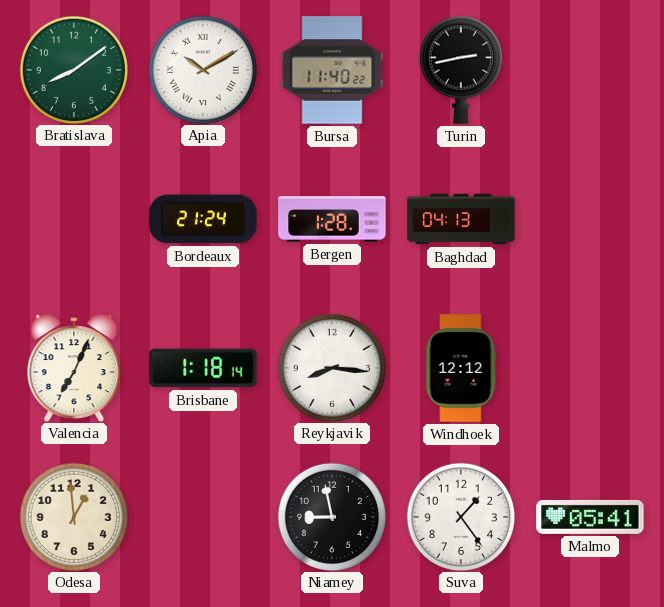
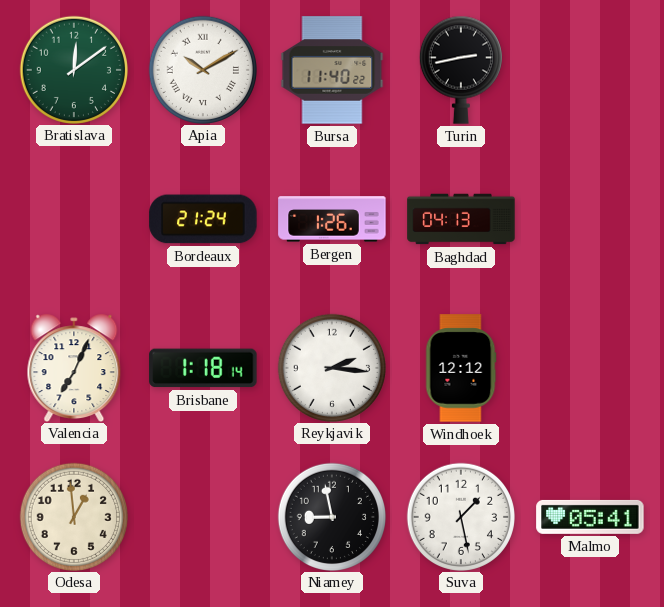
Bratislava: 8:09 -> 12:09 (73, 69)
Bergen: 1:28 -> 1:26 (332, 219)
Reykjavik: 8:16 -> 2:16 (331, 367)
Suva: 1:24 -> 1:28 (460, 516)
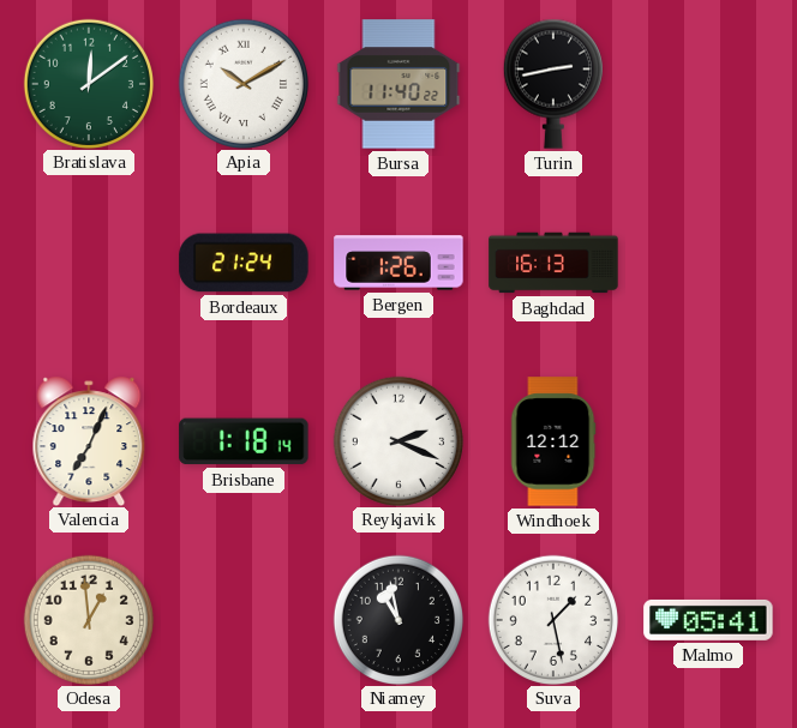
Baghdad: 04:13 -> 16:13 (553, 263)
Reykjavik: 2:16 -> 2:19 (397, 440)
Niamey: 8:58 -> 10:58 (397, 619)
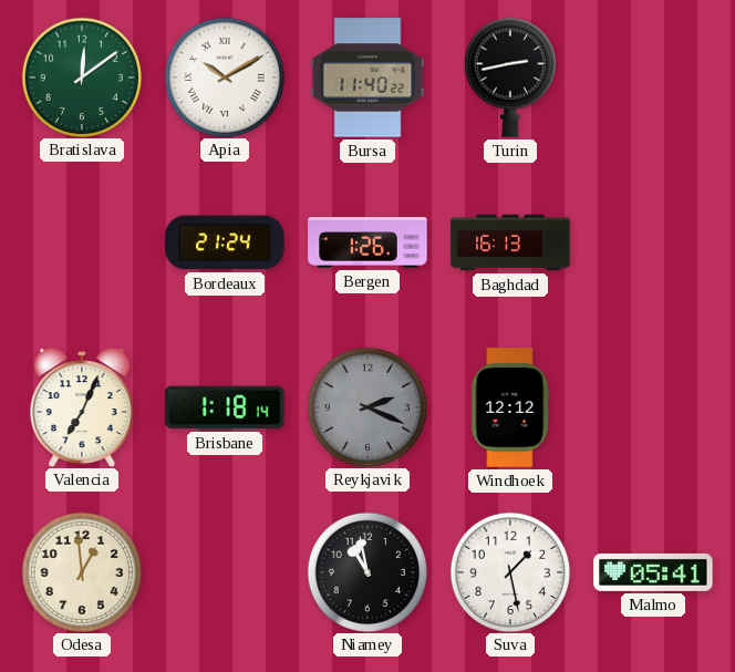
Reykjavik dial: white -> grey (366, 406)
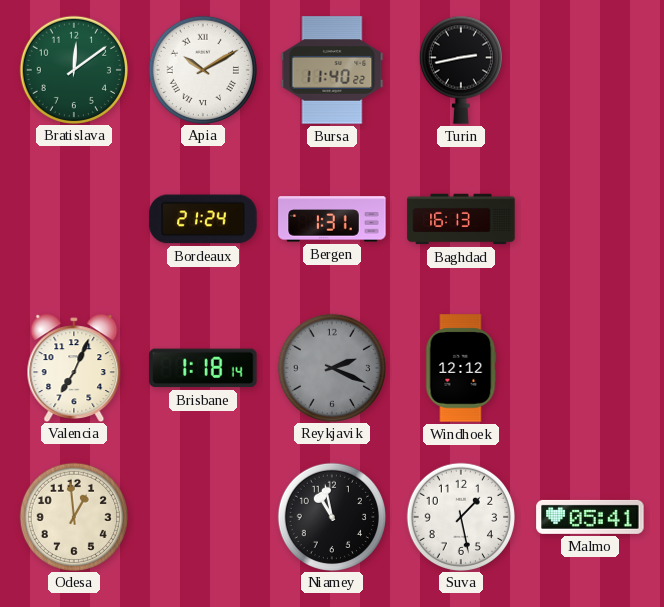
Bergen: 1:26 -> 1:31 (332, 219)
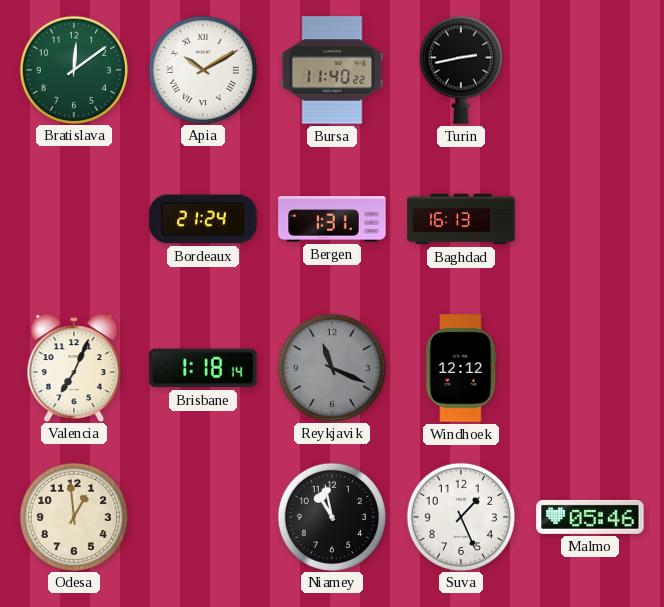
Reykjavik: 2:19 -> 11:19 (331, 367)
Suva: 1:28 -> 1:26 (460, 516)
Malmo: 05:41 -> 05:46 (590, 517)
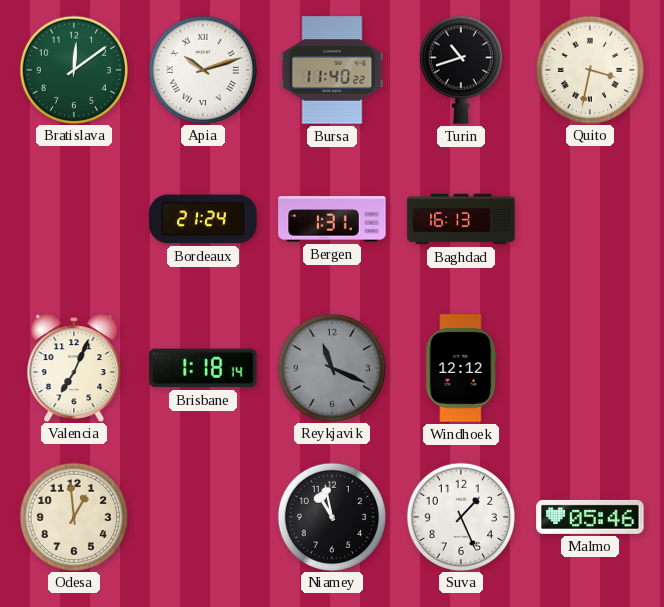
Apia: 10:10 -> 10:12 (202, 69)
Turin: 2:43 -> 10:42 (461, 70)
Quito: none -> 3:32 (589, 69)
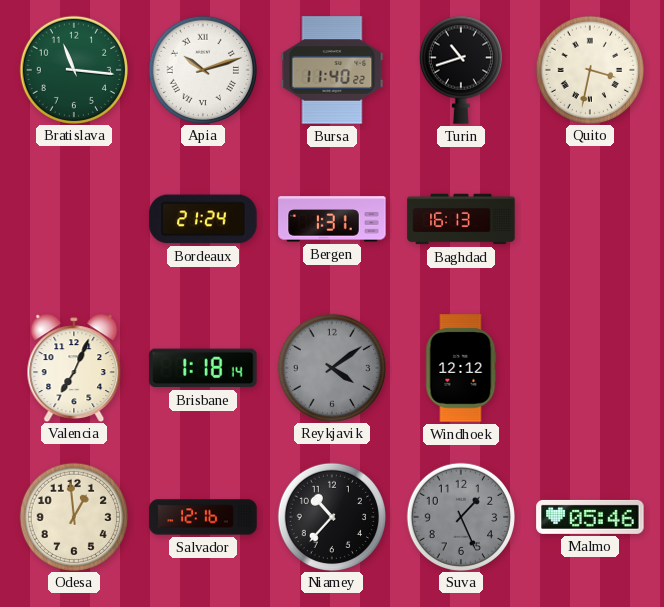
Bratislava: 12:09 -> 11:16 (73, 69)
Reykjavik: 11:19 -> 4:09 (331, 367)
Salvador: none -> 12:16 (203, 517)
Niamey: 10:58 -> 10:37 (331, 516)
Suva dial: white -> grey (460, 516)
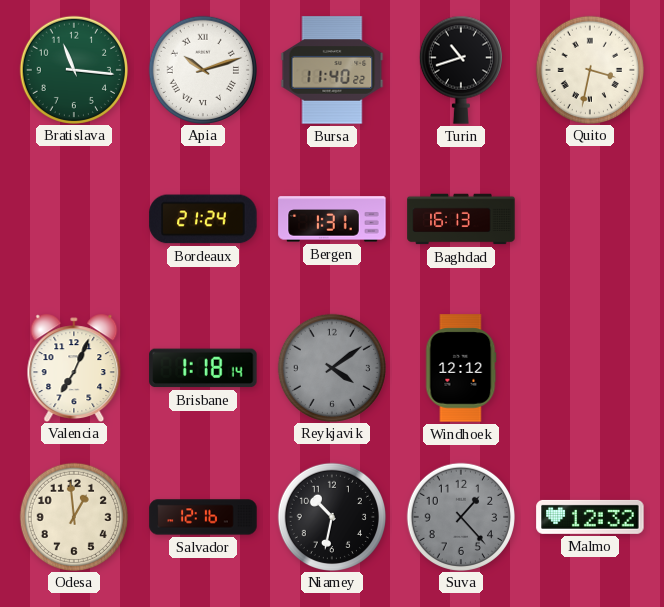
Niamey: 10:37 -> 10:32 (331, 516)
Suva: 1:26 -> 1:23 (460, 516)
Malmo: 05:46 -> 12:32 (590, 517)
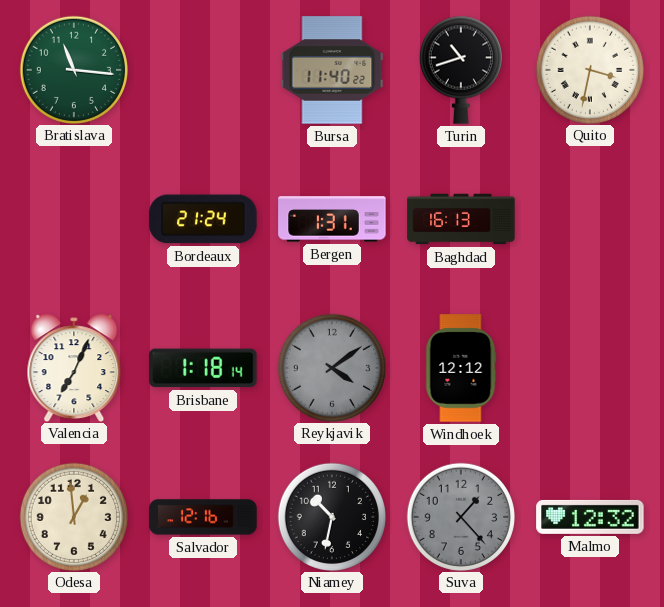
Apia: 10:12 -> none (202, 69)
